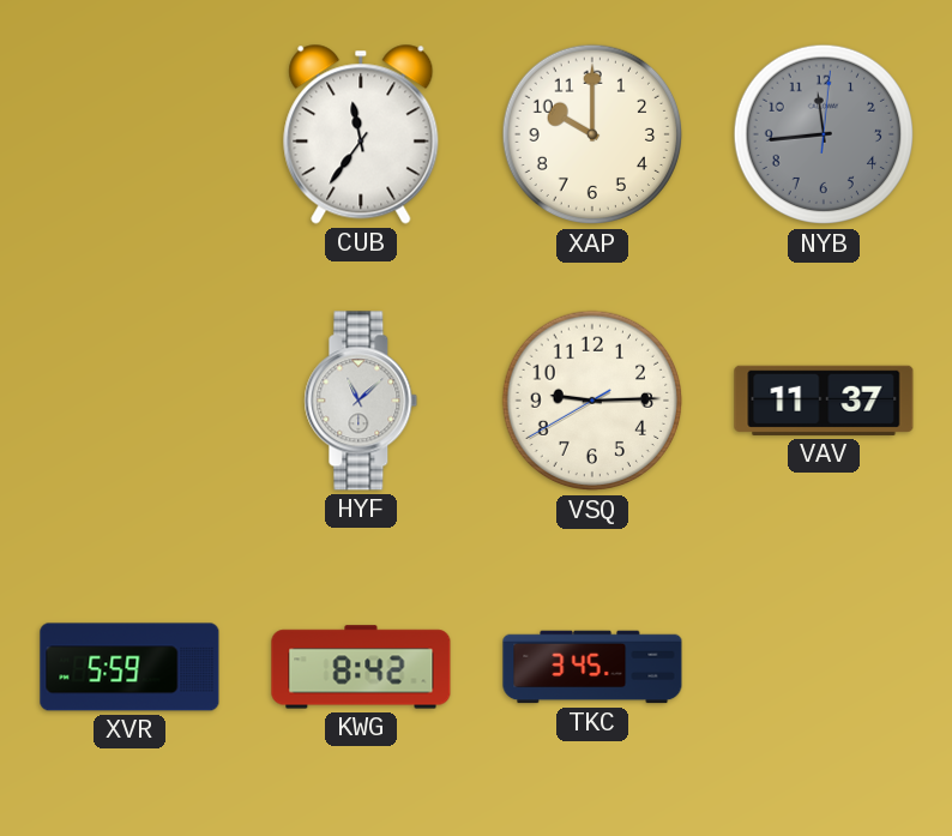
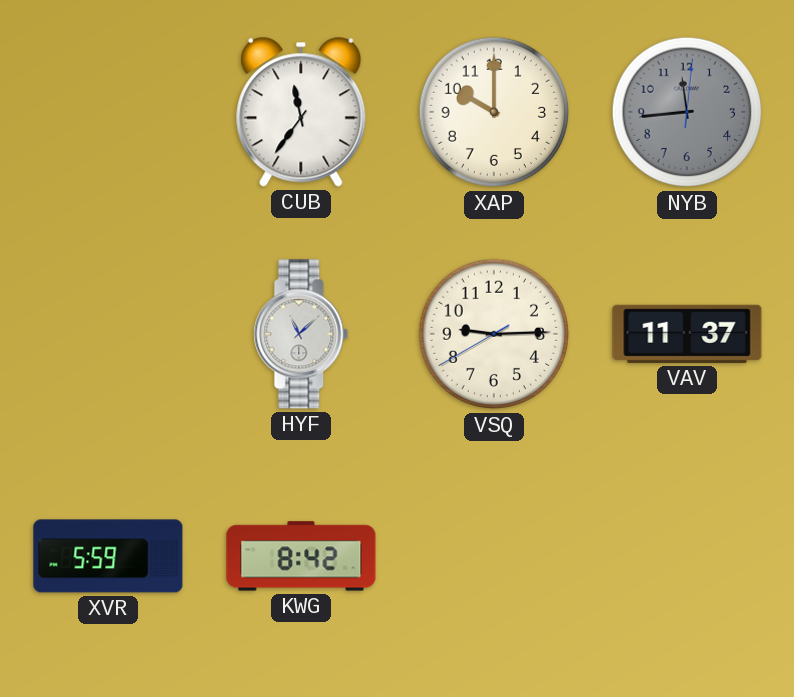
TKC: 3:45 -> none (592, 667)
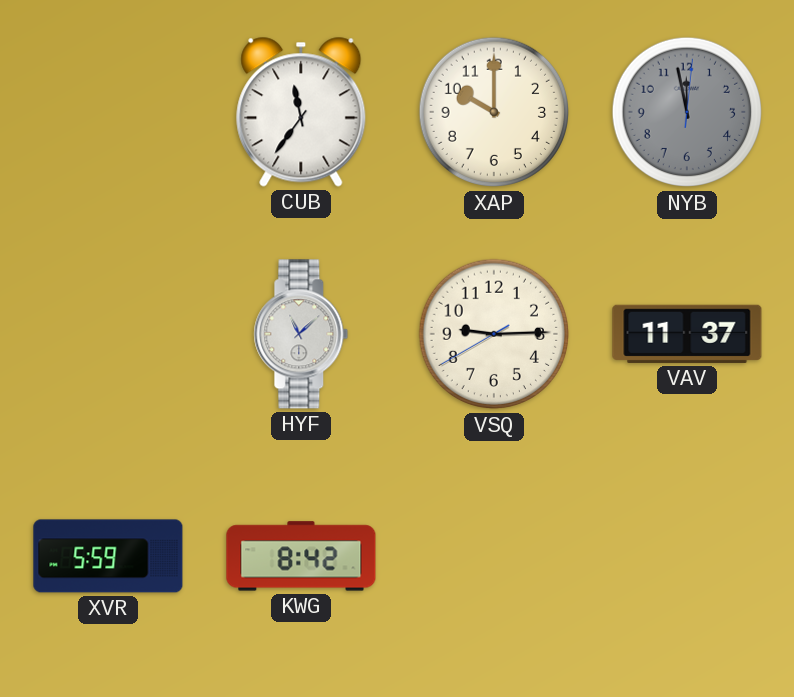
NYB: 11:44 -> 11:58 (687, 112)
